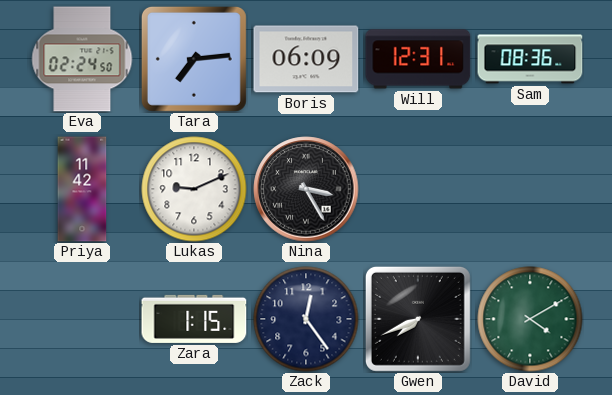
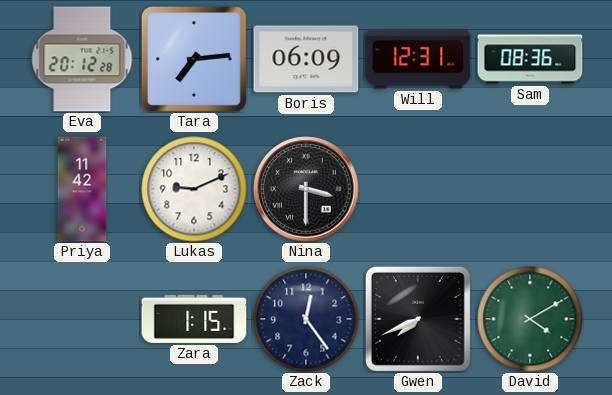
Eva: 02:24 -> 20:12 (82, 59)
Nina: 3:25 -> 3:30 (306, 189)
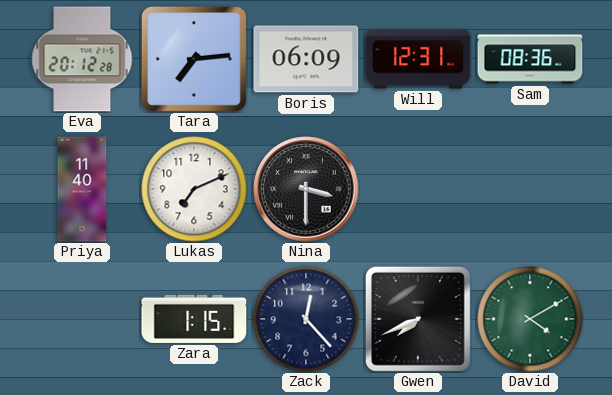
Priya: 11:42 -> 11:40 (82, 189)
Lukas: 9:11 -> 7:11 (194, 189)
Zack: 12:24 -> 12:23 (306, 319)
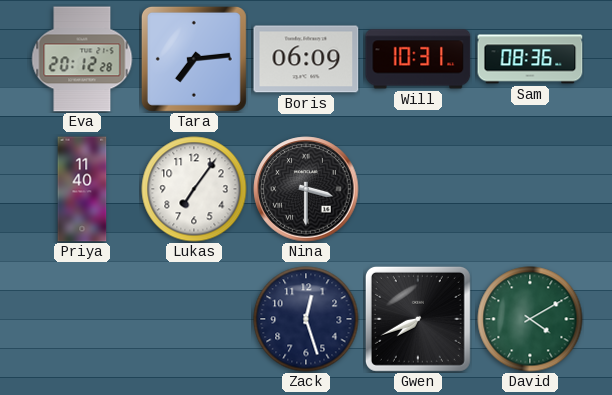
Will: 12:31 -> 10:31 (418, 59)
Lukas: 7:11 -> 7:06 (194, 189)
Zara: 1:15 -> none (194, 319)
Zack: 12:23 -> 12:27 (306, 319)
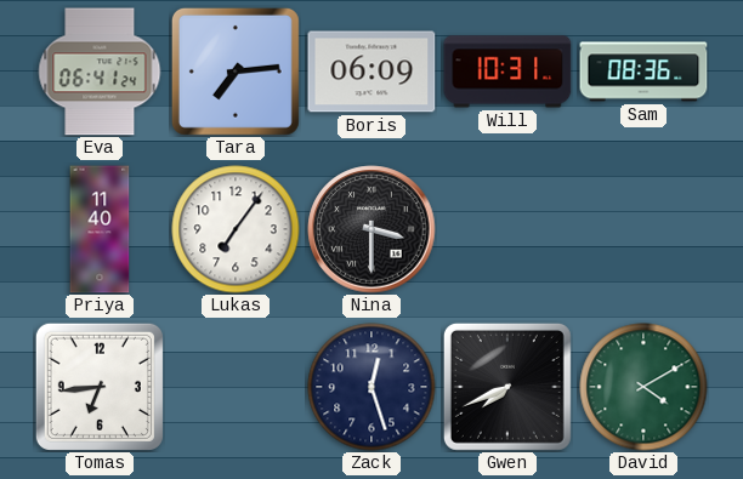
Eva: 20:12 -> 06:41 (100, 72)
Tomas: none -> 6:44 (100, 387)
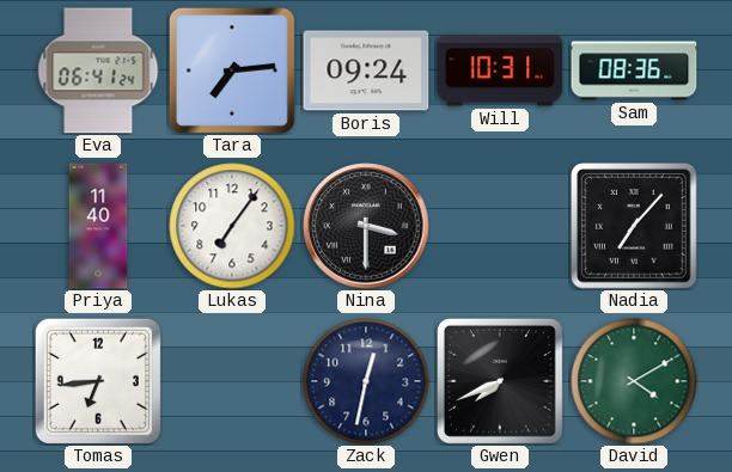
Boris: 06:09 -> 09:24 (366, 71)
Nadia: none -> 7:07 (635, 227)
Zack: 12:27 -> 12:32 (366, 381)
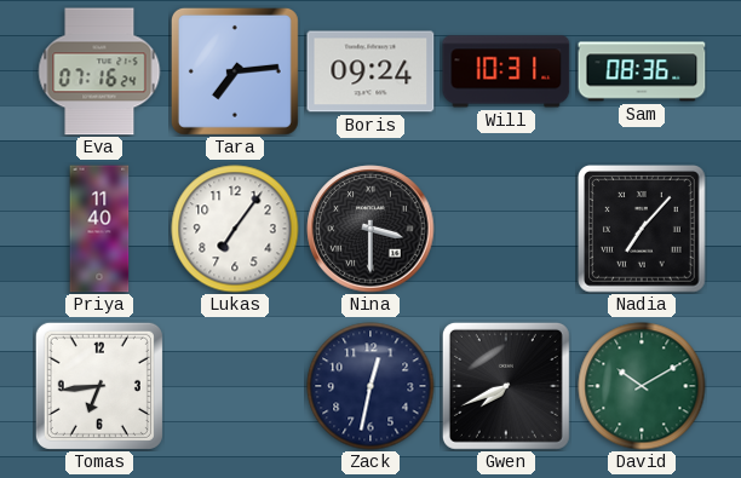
Eva: 06:41 -> 07:16 (99, 71)
David: 4:10 -> 10:10 (642, 386)
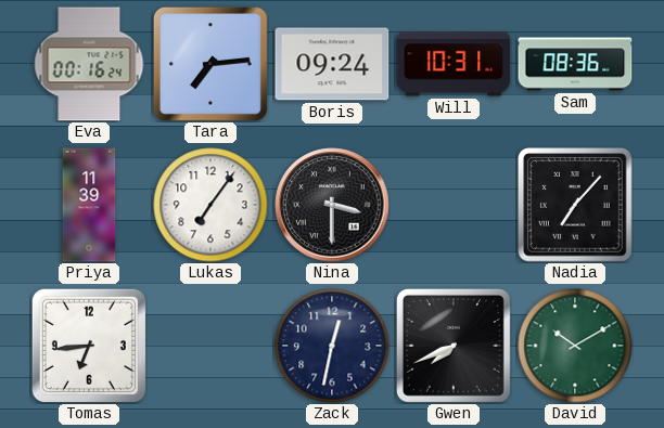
Eva: 07:16 -> 00:16 (89, 64)
Priya: 11:40 -> 11:39 (89, 205)
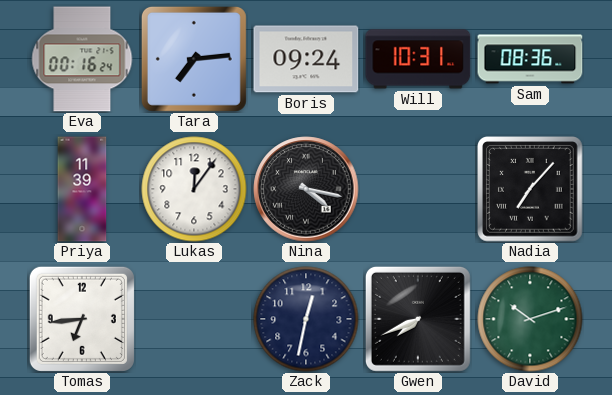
Lukas: 7:06 -> 12:06 (194, 189)
Nina: 3:30 -> 4:17 (306, 189)
David: 10:10 -> 10:12 (530, 319)
